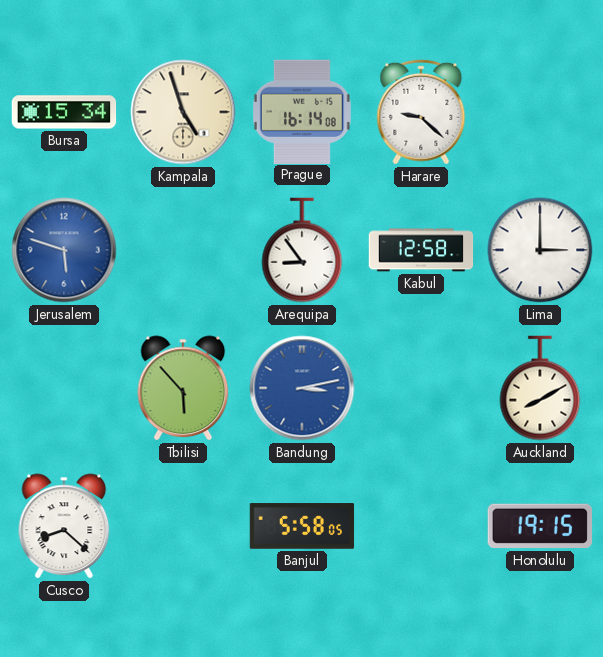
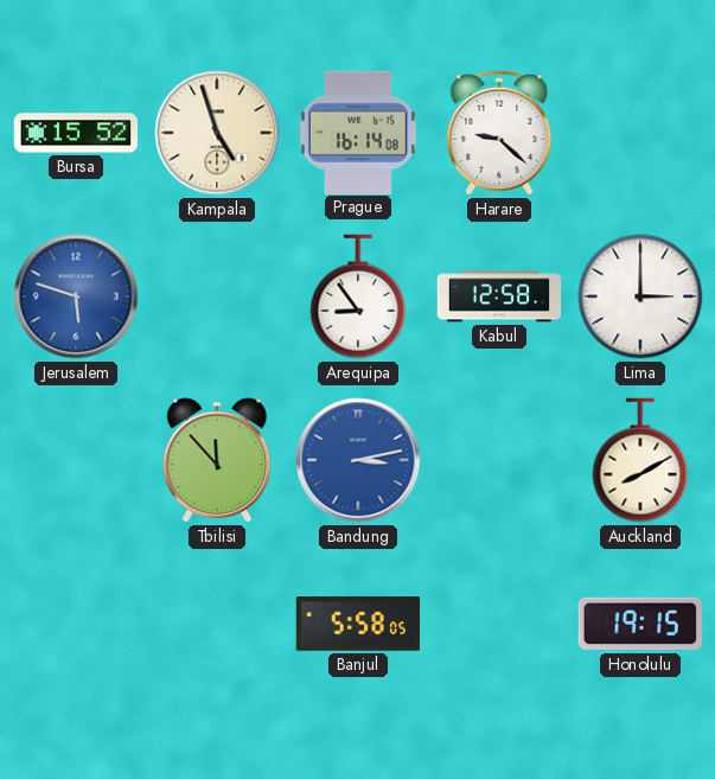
Bursa: 15:34 -> 15:52 (76, 133)
Tbilisi: 5:53 -> 11:53 (217, 460)
Cusco: 8:22 -> none (64, 526)
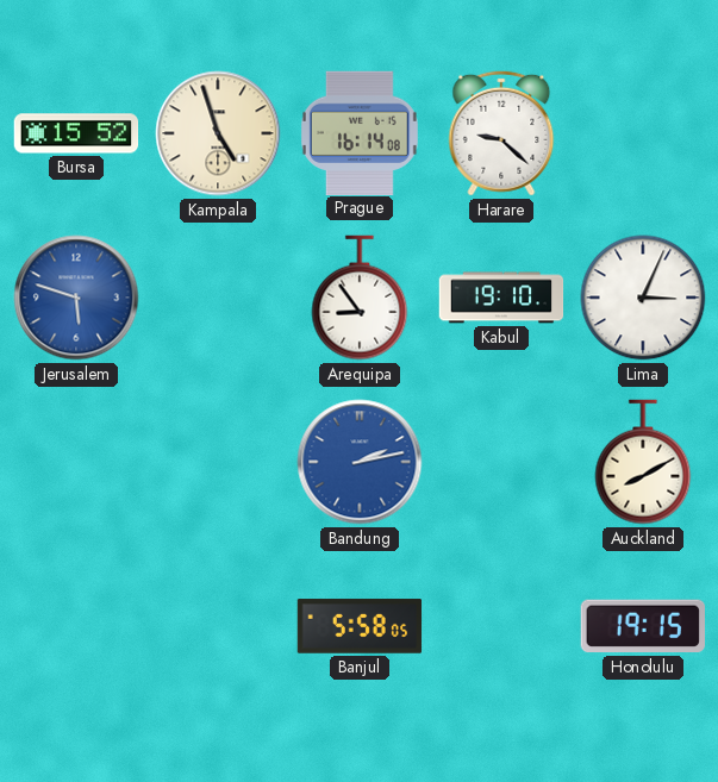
Kabul: 12:58 -> 19:10 (501, 298)
Lima: 3:00 -> 3:04 (643, 298)
Tbilisi: 11:53 -> none (217, 460)
Bandung: 3:13 -> 2:13 (360, 462)
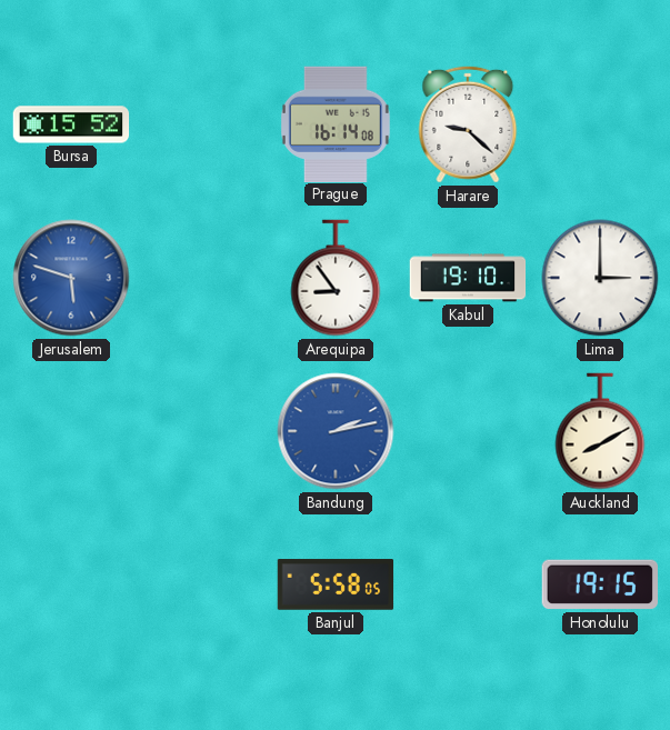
Kampala: 4:57 -> none (218, 133)
Lima: 3:04 -> 3:00 (600, 278)
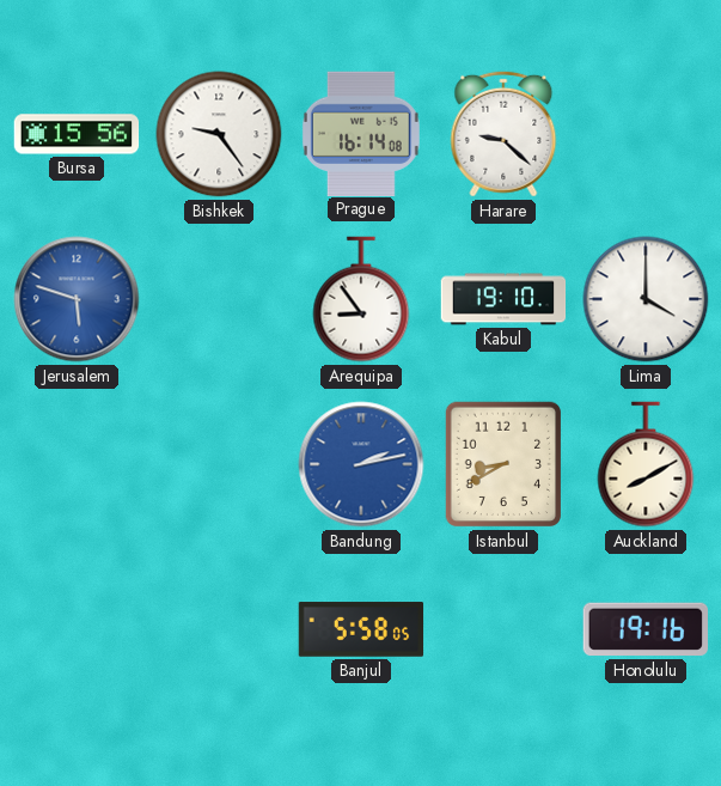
Bursa: 15:52 -> 15:56 (77, 134)
Bishkek: none -> 9:24 (219, 134)
Lima: 3:00 -> 4:00 (646, 299)
Istanbul: none -> 8:40 (502, 464)
Honolulu: 19:15 -> 19:16 (644, 629)
